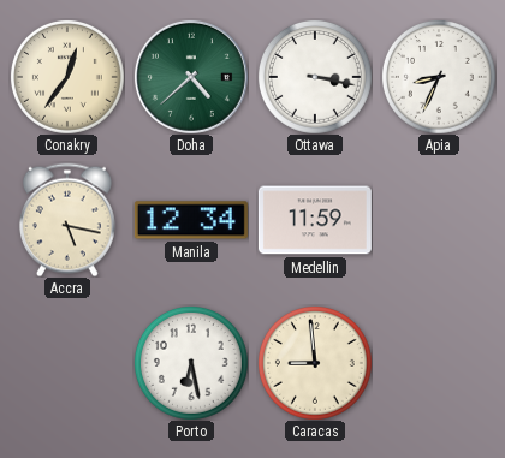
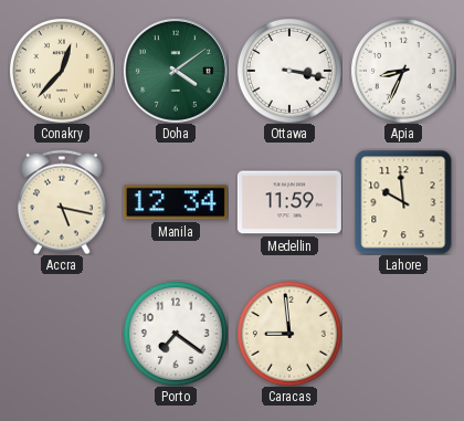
Conakry: 12:36 -> 12:37 (62, 71)
Doha: 4:38 -> 4:09 (176, 71)
Lahore: none -> 9:59 (403, 202)
Porto: 6:28 -> 7:21 (176, 334)
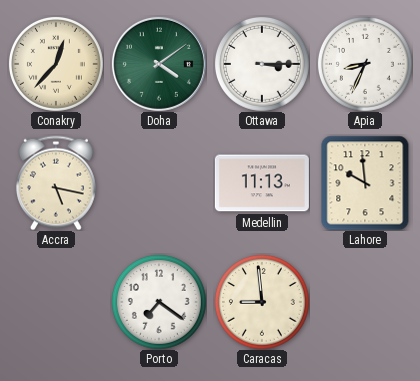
Ottawa: 3:17 -> 3:15 (262, 64)
Manila: 12:34 -> none (176, 202)
Medellin: 11:59 -> 11:13 (262, 183)
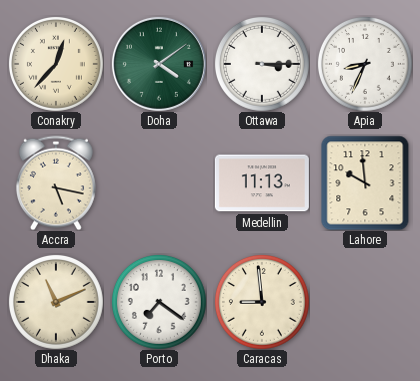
Dhaka: none -> 11:11 (56, 302)
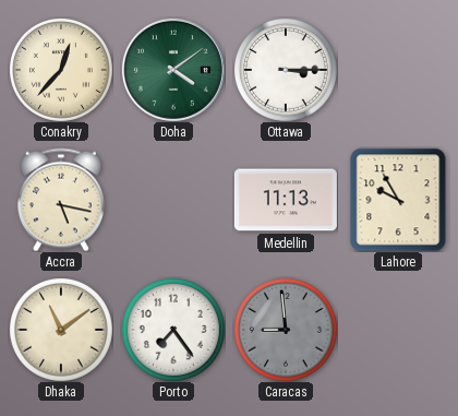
Apia: 8:34 -> none (365, 64)
Lahore: 9:59 -> 9:55 (398, 200)
Dhaka: 11:11 -> 11:09 (61, 330)
Porto: 7:21 -> 7:24 (173, 330)
Caracas dial: cream -> grey (286, 330)
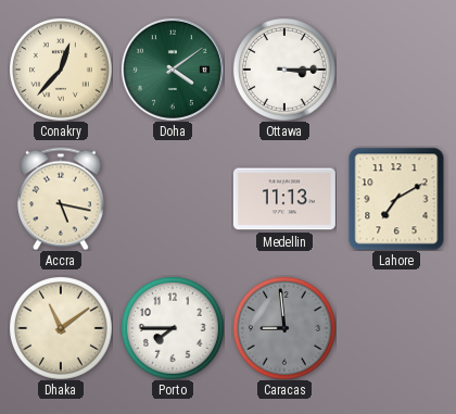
Lahore: 9:55 -> 7:10 (396, 199)
Porto: 7:24 -> 7:45 (173, 328)
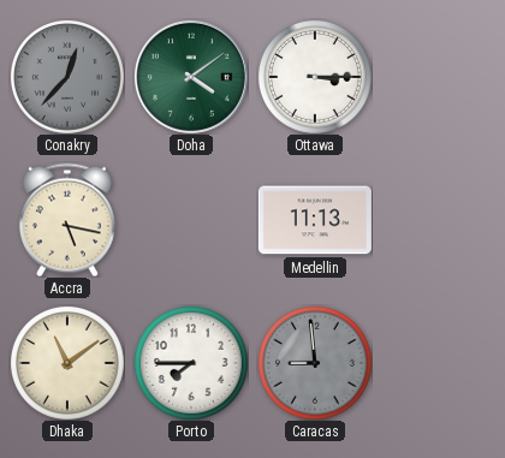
Conakry dial: cream -> grey (67, 77)
Lahore: 7:10 -> none (396, 199)
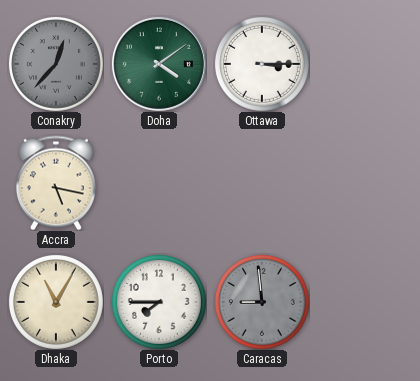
Medellin: 11:13 -> none (315, 220)
Dhaka: 11:09 -> 11:05 (56, 302)
